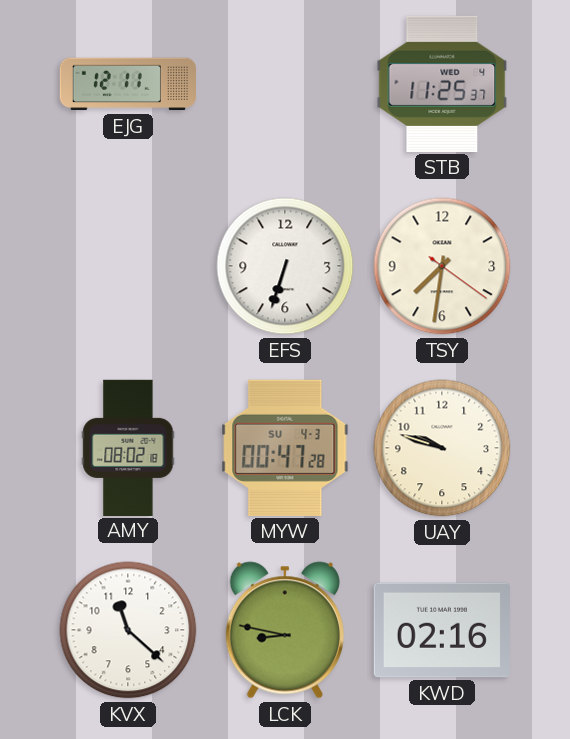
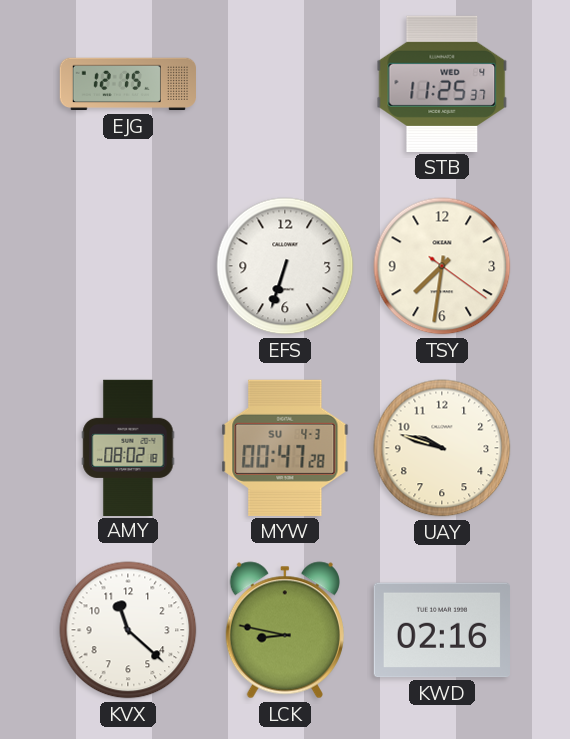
EJG: 12:11 -> 12:15 (127, 84)
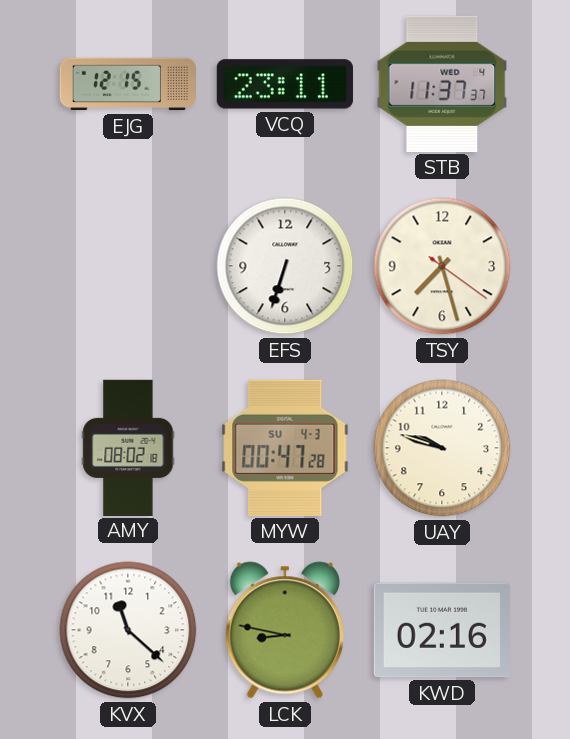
VCQ: none -> 23:11 (285, 84)
STB: 11:25 -> 11:37 (442, 84)
TSY: 7:31 -> 7:27 (442, 266)
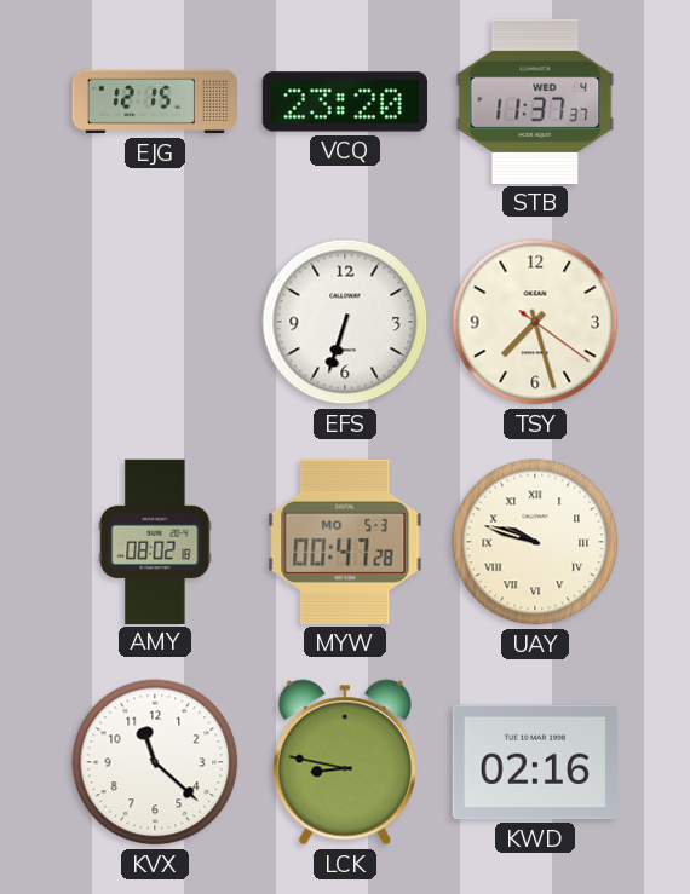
VCQ: 23:11 -> 23:20 (345, 102)
MYW date: SU 4-3 -> MO 5-3 (345, 542)
UAY numerals: Arabic -> Roman (535, 542)
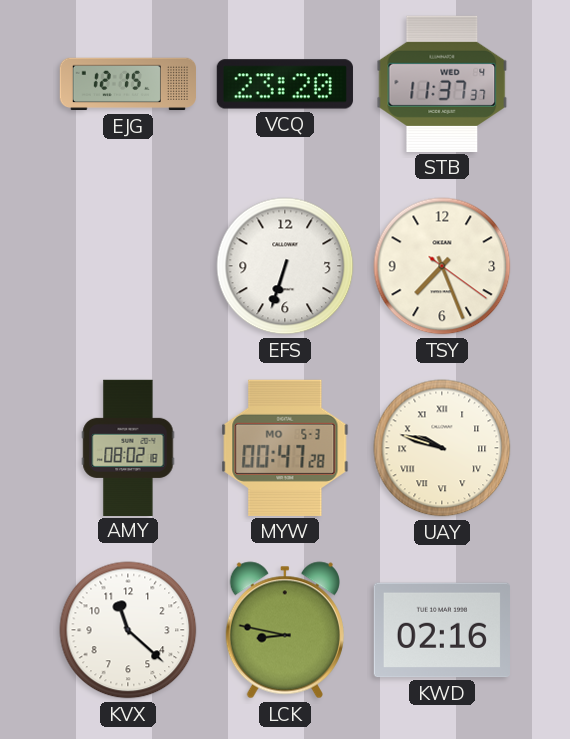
TSY: 7:27 -> 7:26 (442, 266)
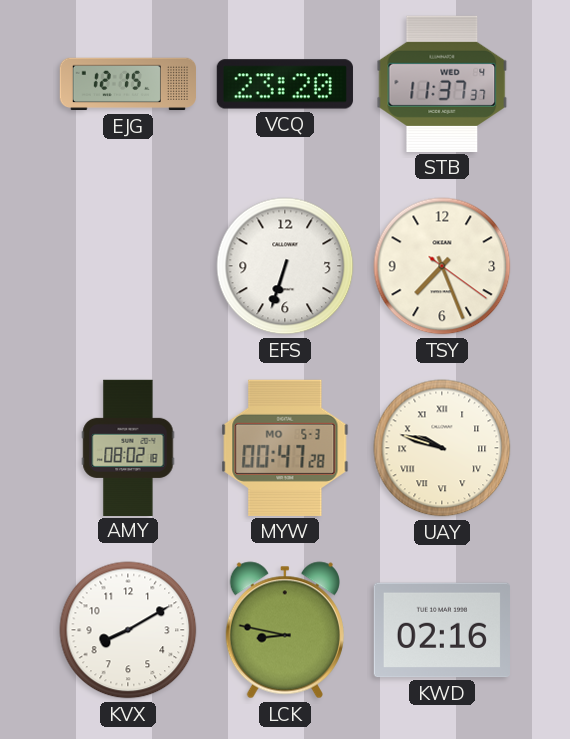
KVX: 11:22 -> 8:10 (128, 630)
